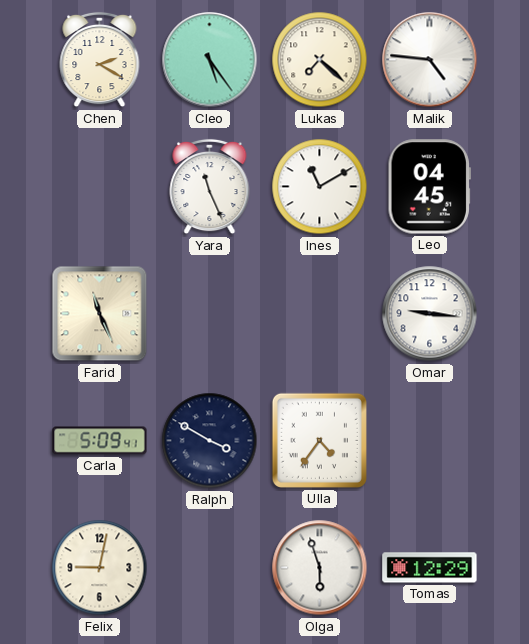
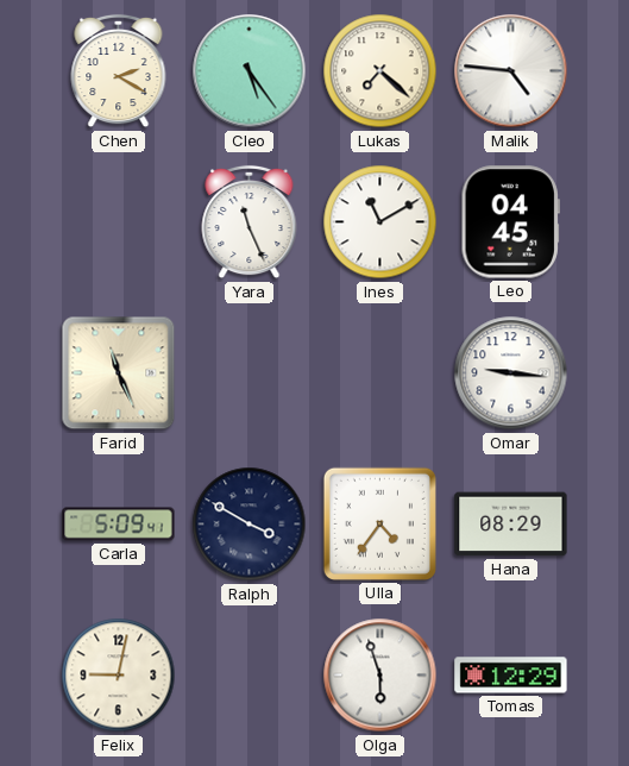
Hana: none -> 08:29 (511, 525)
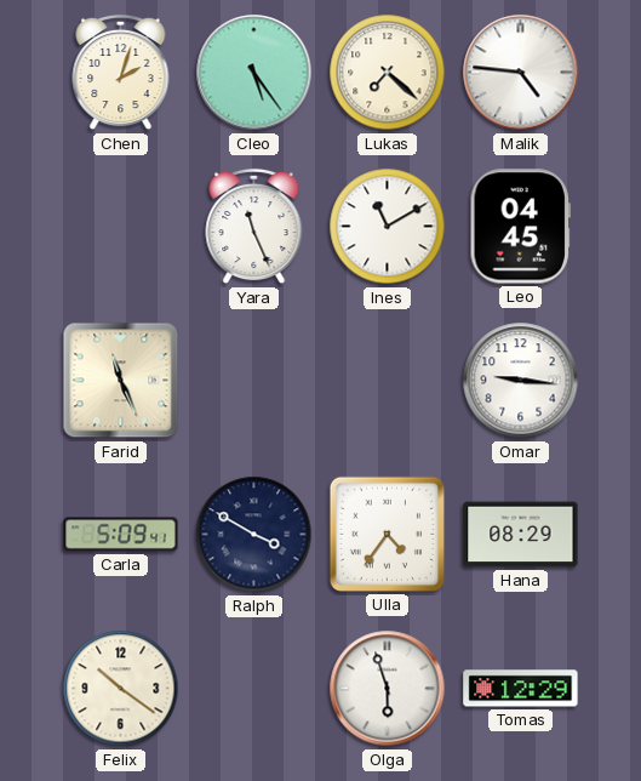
Chen: 2:20 -> 2:03 (121, 73)
Felix: 9:02 -> 10:21 (121, 689)
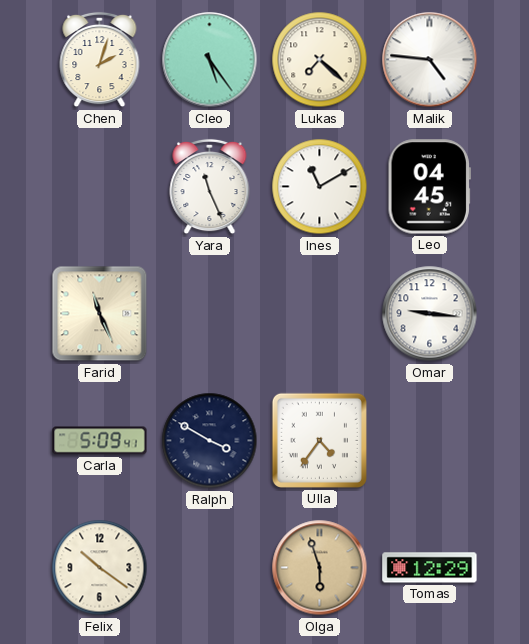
Hana: 08:29 -> none (521, 535)
Olga dial: white -> champagne (320, 568)
